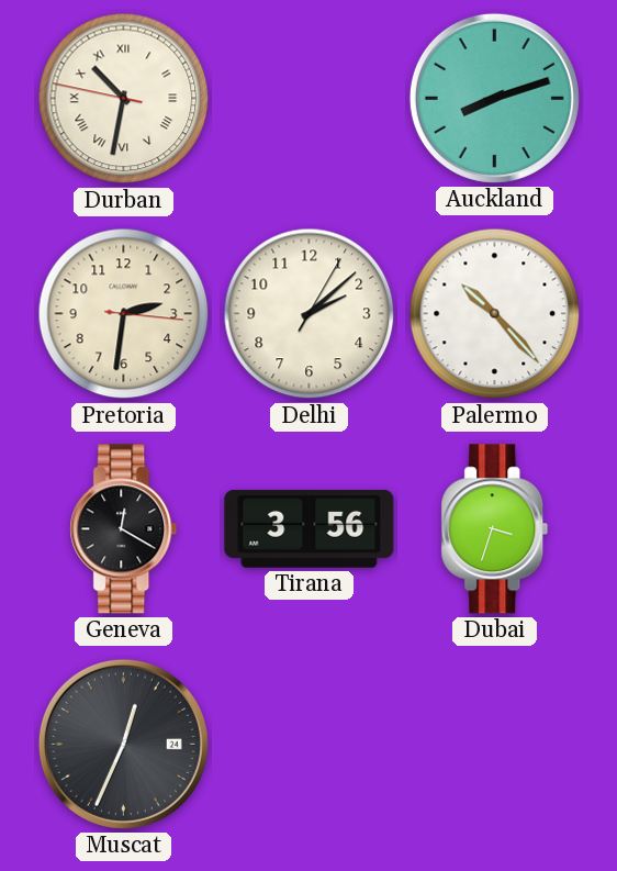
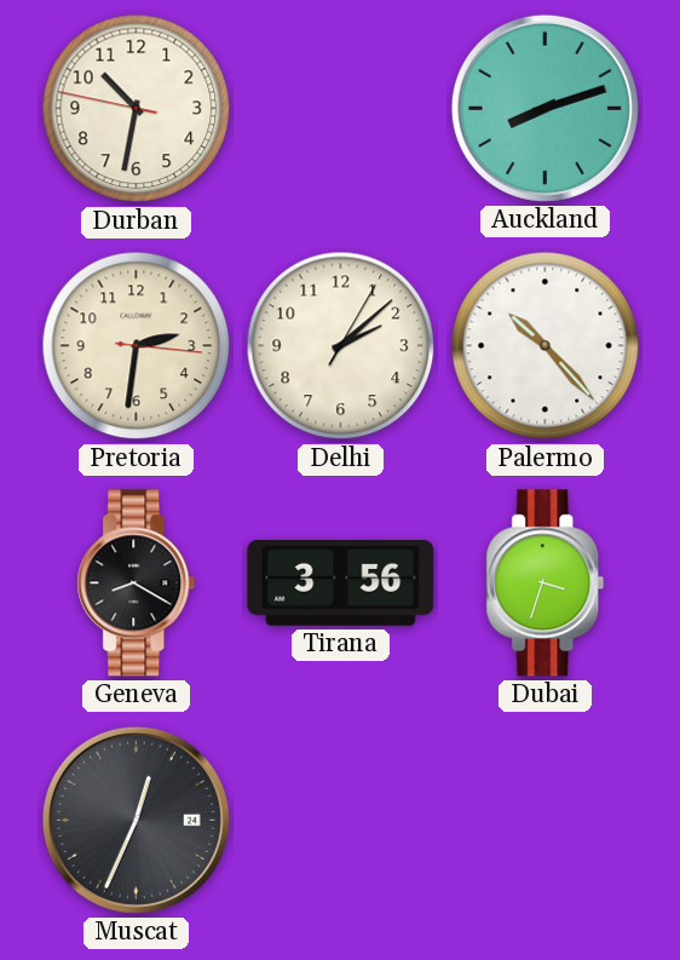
Durban numerals: Roman -> Arabic (137, 109)
Geneva: 12:20 -> 8:20 (137, 584)
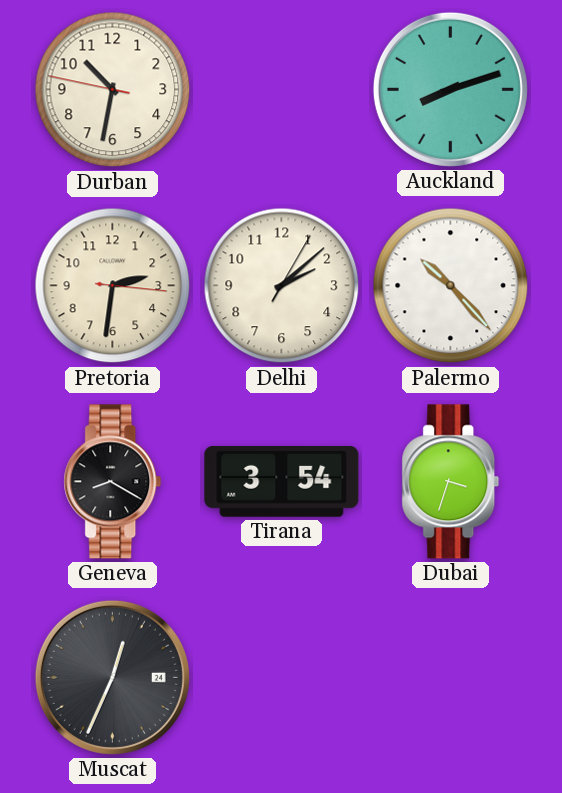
Tirana: 3:56 -> 3:54 (282, 482)
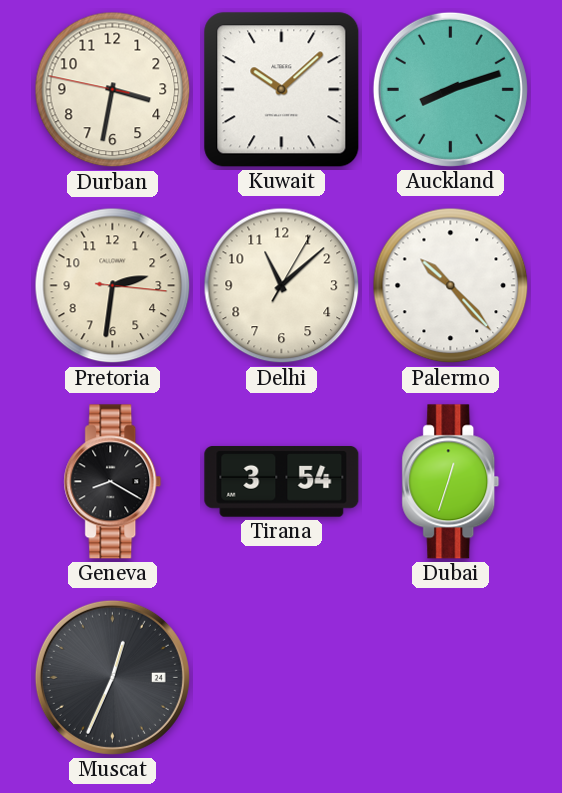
Durban: 10:31 -> 3:31 (113, 90)
Kuwait: none -> 10:08 (282, 90)
Delhi: 2:08 -> 11:08 (282, 286)
Dubai: 3:33 -> 12:33 (451, 482)
